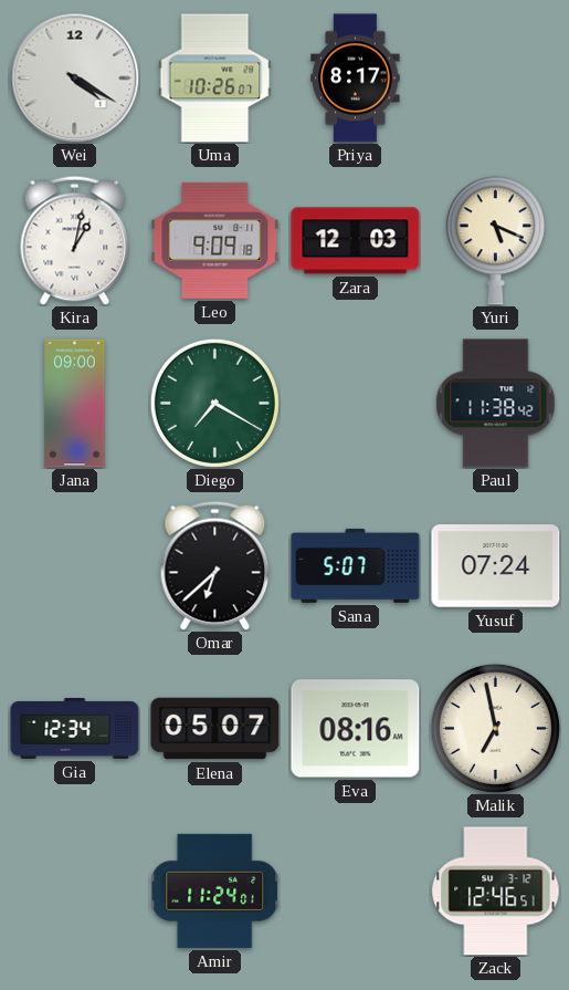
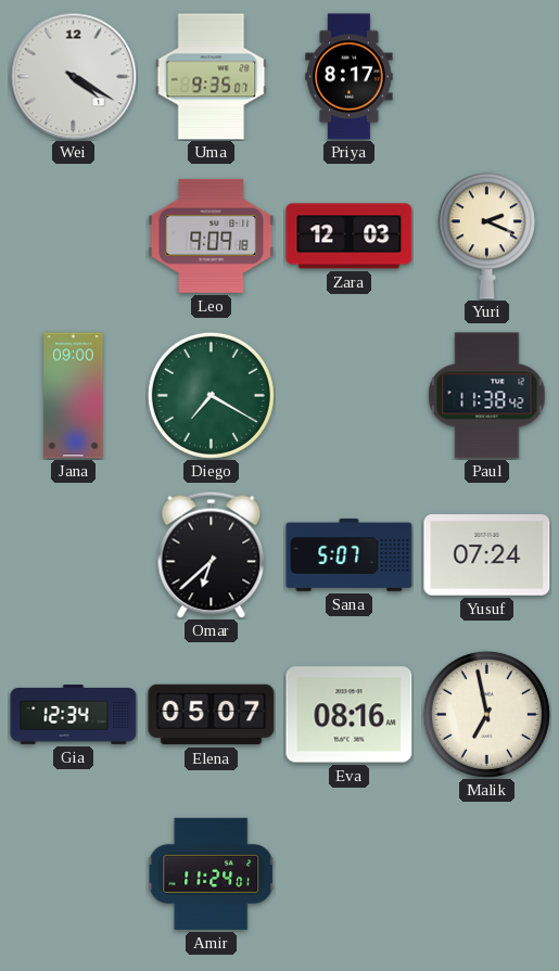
Uma: 10:26 -> 9:35 (212, 77)
Kira: 1:02 -> none (75, 240)
Yuri: 5:19 -> 2:19 (486, 237)
Zack: 12:46 -> none (496, 892)
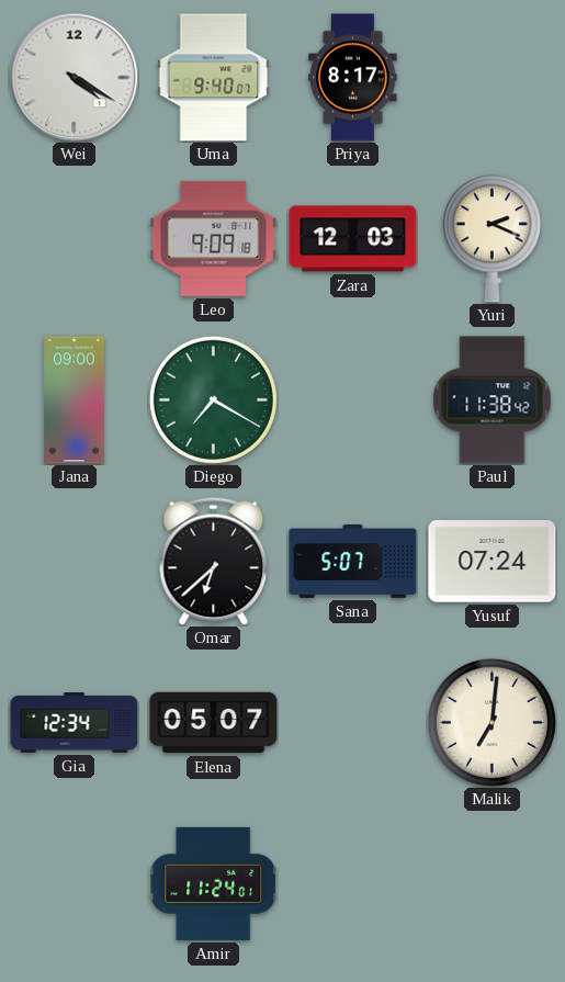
Uma: 9:35 -> 9:40 (214, 78)
Eva: 08:16 -> none (350, 715)
Malik: 6:58 -> 7:01 (491, 722)
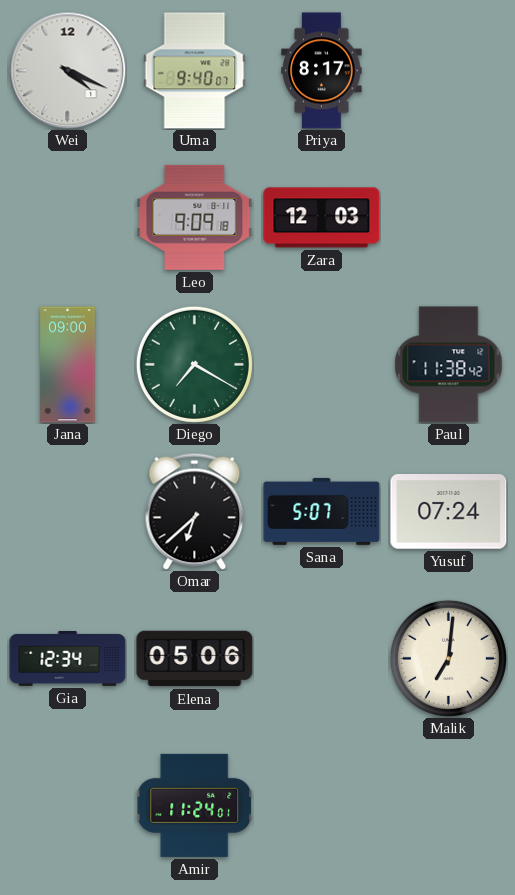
Wei: 4:20 -> 4:19 (67, 70)
Yuri: 2:19 -> none (491, 239)
Elena: 05:07 -> 05:06 (195, 659)
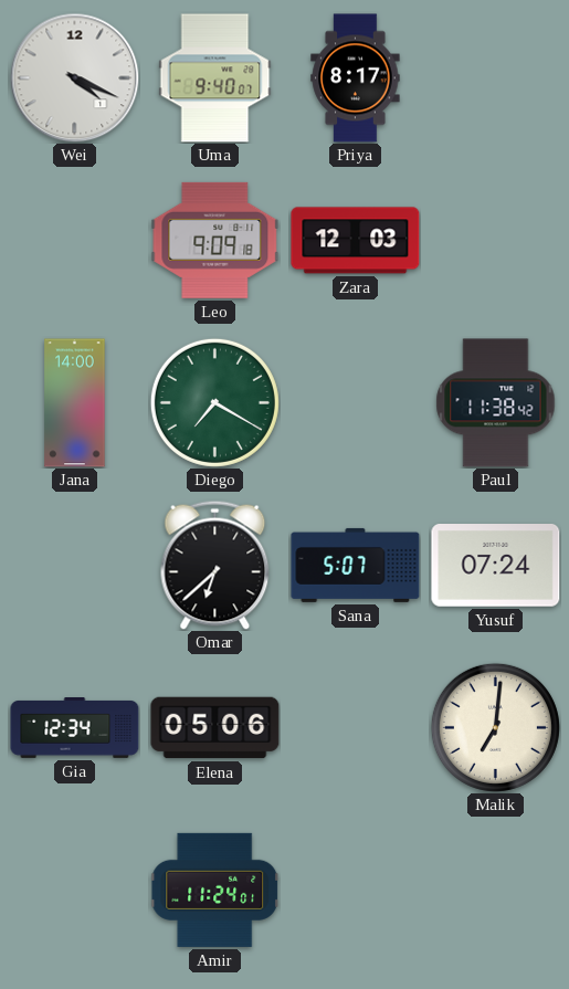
Jana: 09:00 -> 14:00 (75, 403)
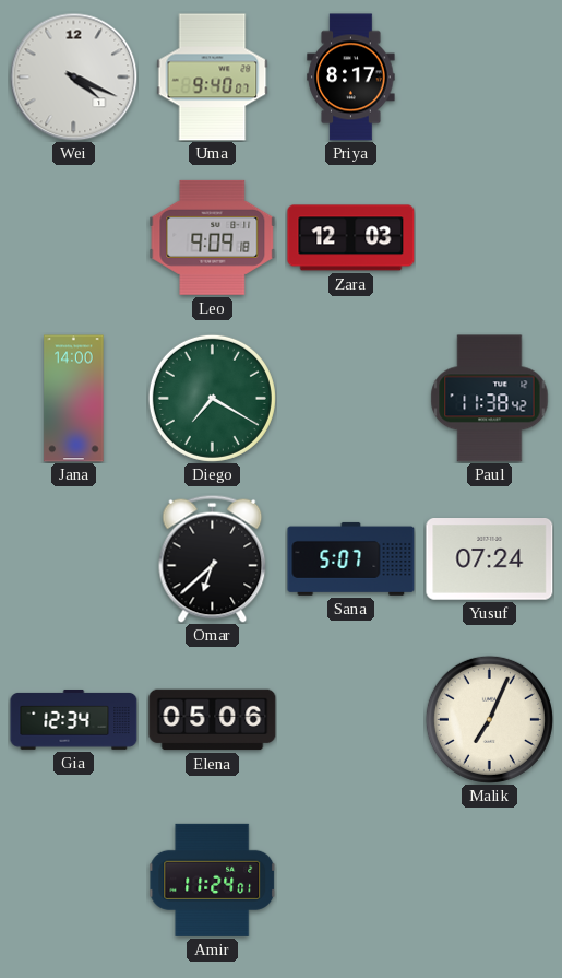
Malik: 7:01 -> 7:04 (489, 719)
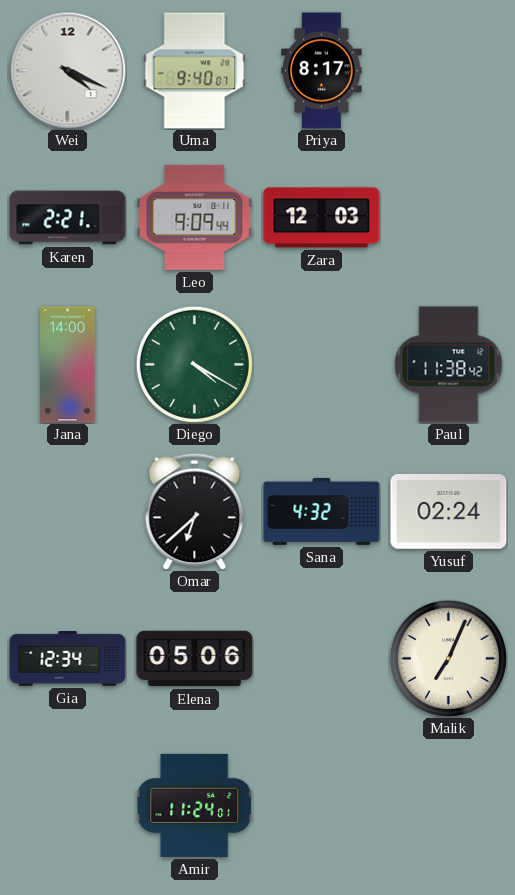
Karen: none -> 2:21 (68, 218)
Leo: 9:09:18 -> 9:09:44 (195, 217)
Diego: 7:20 -> 4:20 (194, 364)
Sana: 5:07 -> 4:32 (322, 511)
Yusuf: 07:24 -> 02:24 (449, 512)
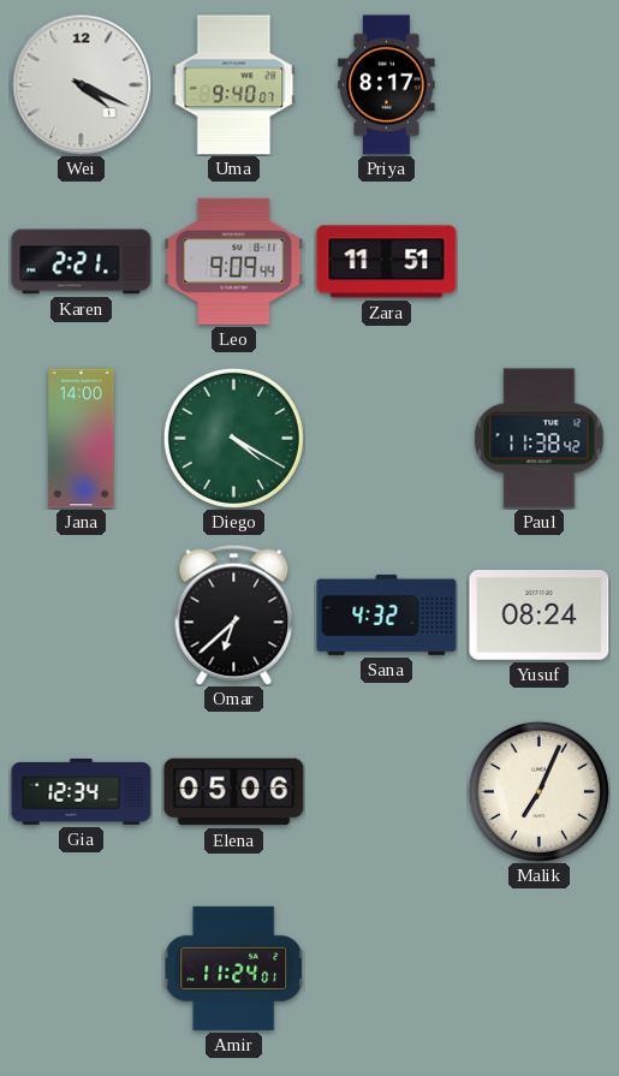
Zara: 12:03 -> 11:51 (387, 262)
Yusuf: 02:24 -> 08:24 (540, 616)
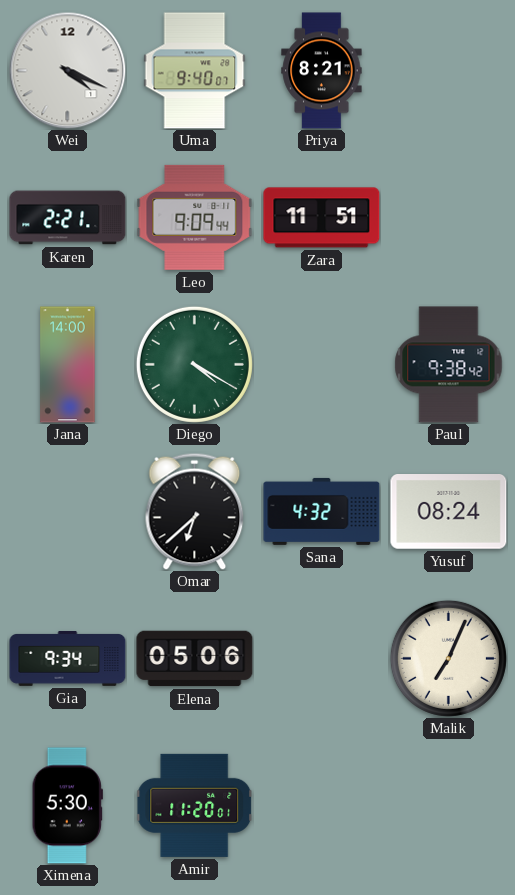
Priya: 8:17 -> 8:21 (322, 71)
Paul: 11:38 -> 9:38 (449, 365)
Gia: 12:34 -> 9:34 (68, 659)
Ximena: none -> 5:30 (67, 806)
Amir: 11:24 -> 11:20 (195, 805)
